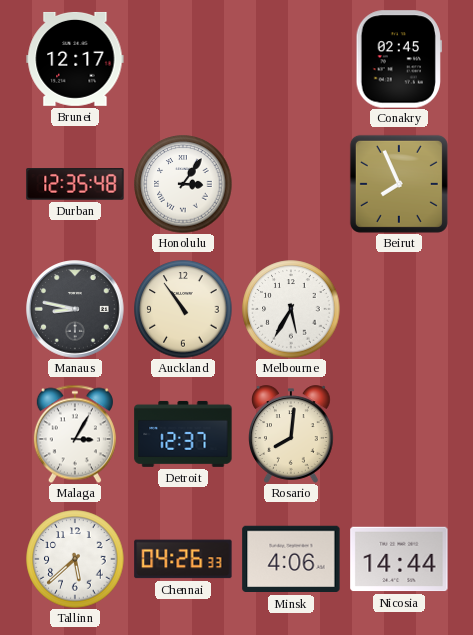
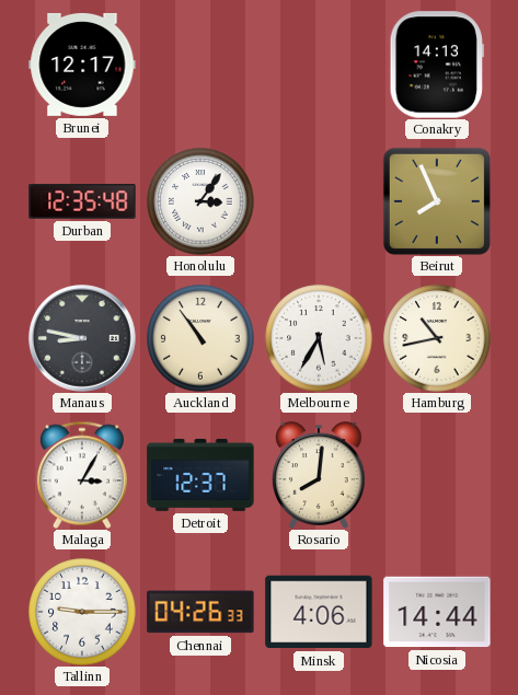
Conakry: 02:45 -> 14:13 (437, 65)
Hamburg: none -> 10:43 (437, 338)
Tallinn: 5:38 -> 9:15 (82, 612)
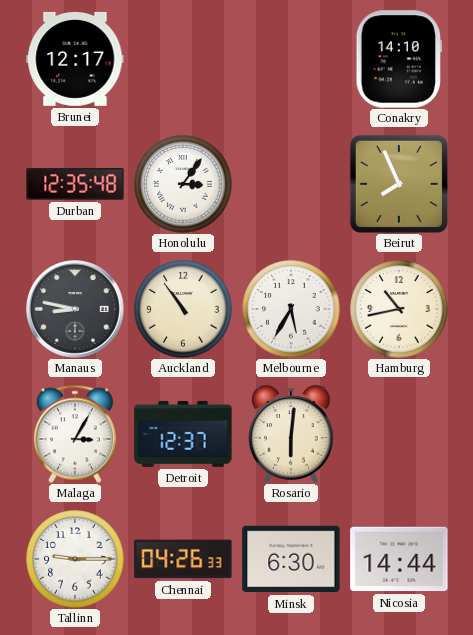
Conakry: 14:13 -> 14:10 (399, 59)
Rosario: 8:01 -> 6:01 (292, 434)
Minsk: 4:06 -> 6:30 (291, 559)
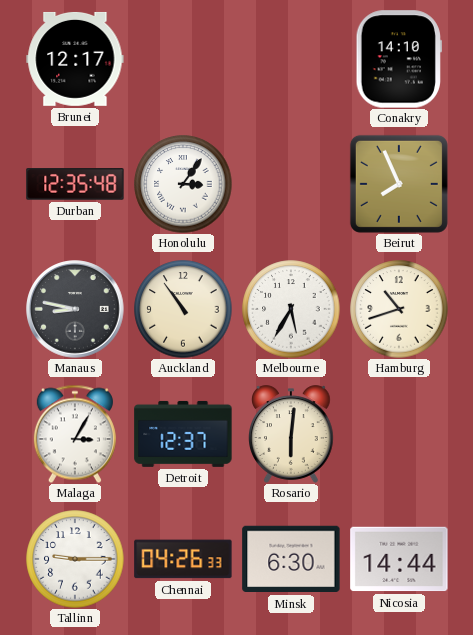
Hamburg: 10:43 -> 10:42 (399, 309)
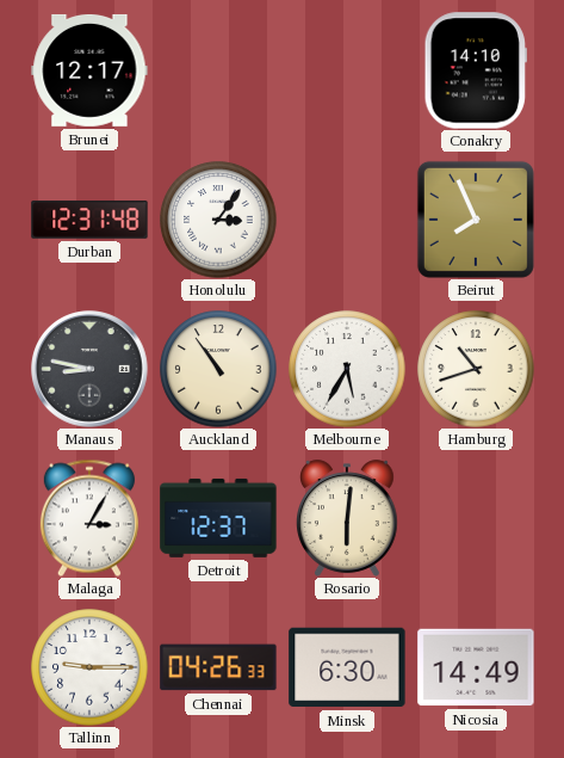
Durban: 12:35 -> 12:31 (89, 220)
Nicosia: 14:44 -> 14:49 (476, 667)
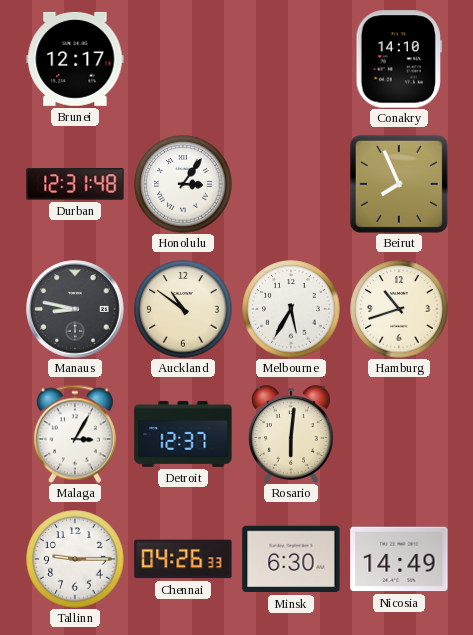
Auckland: 10:54 -> 10:51 (183, 309)
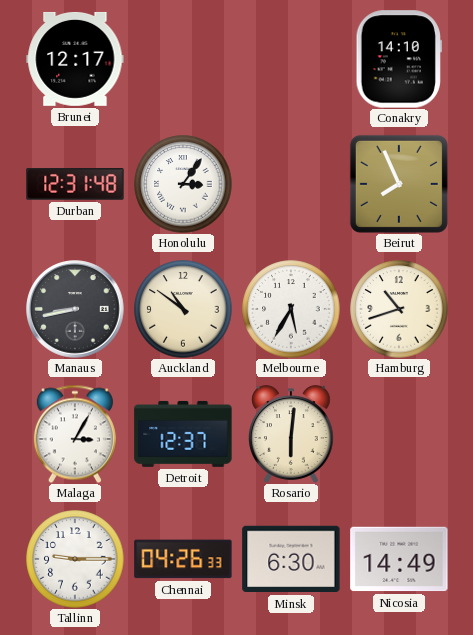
Manaus: 8:47 -> 8:43 (75, 309)
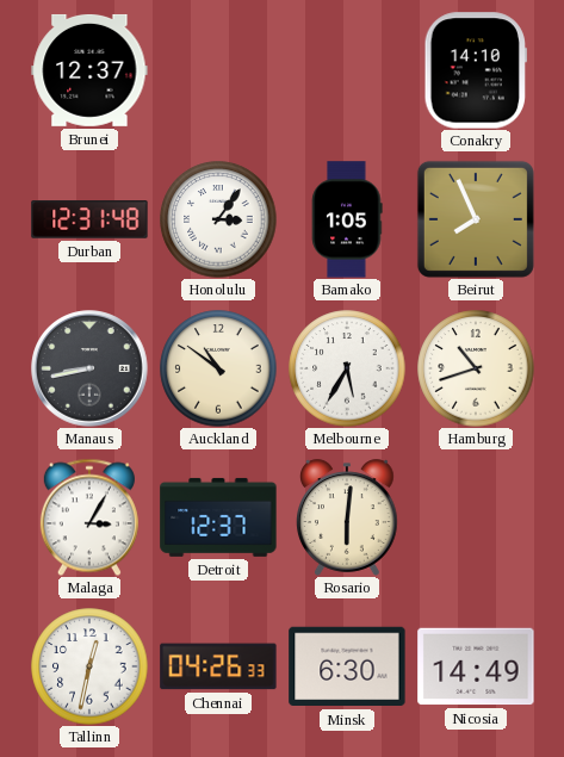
Brunei: 12:17 -> 12:37 (89, 70)
Bamako: none -> 1:05 (347, 219)
Tallinn: 9:15 -> 12:32 (89, 666)
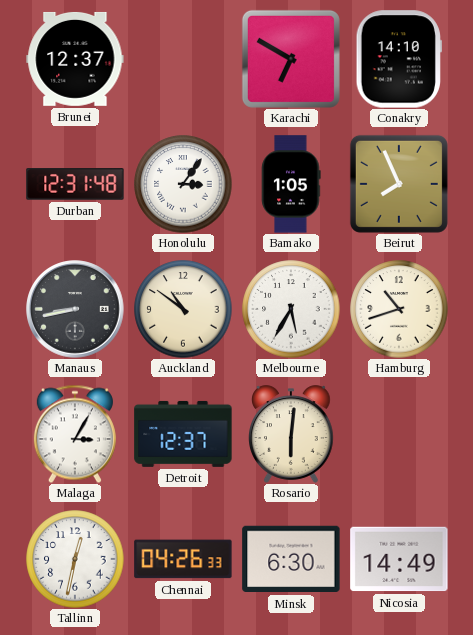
Karachi: none -> 6:50 (291, 59)
